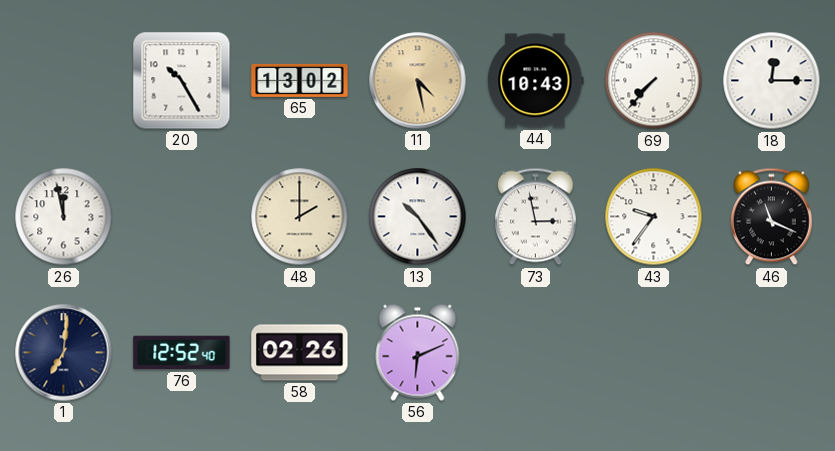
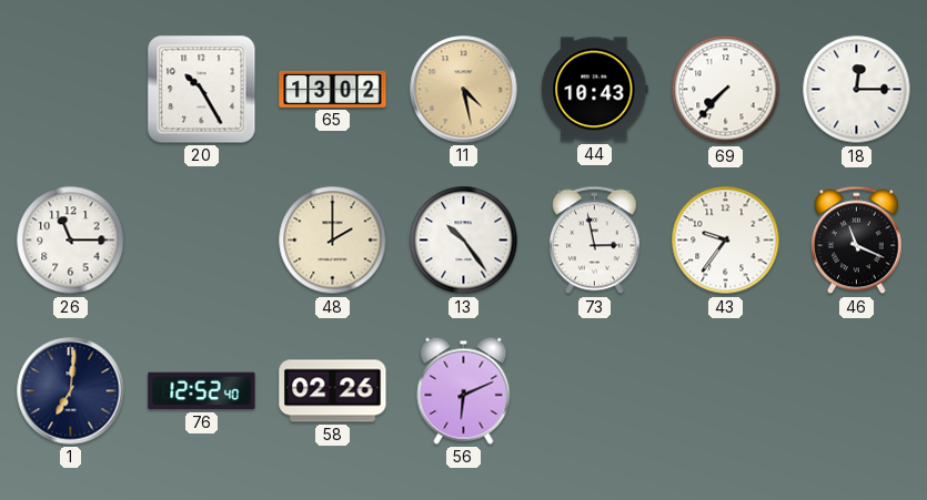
26: 11:58 -> 11:15 (71, 241)
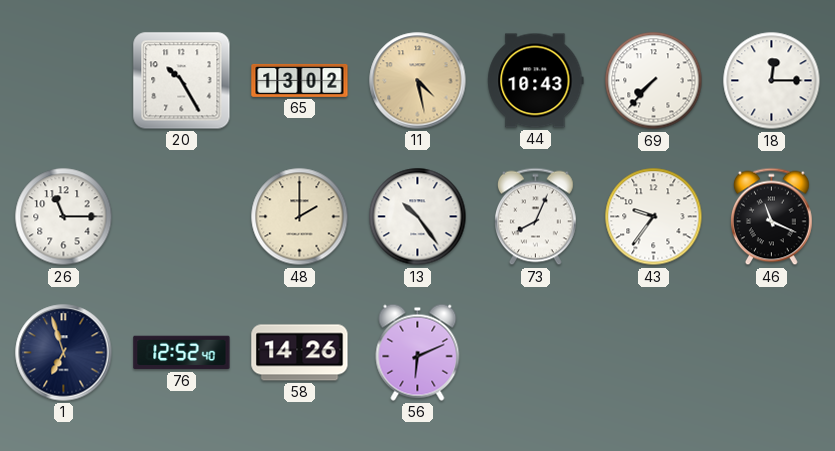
73: 2:58 -> 8:04 (536, 217)
1: 7:01 -> 6:57 (64, 353)
58: 02:26 -> 14:26 (300, 353)
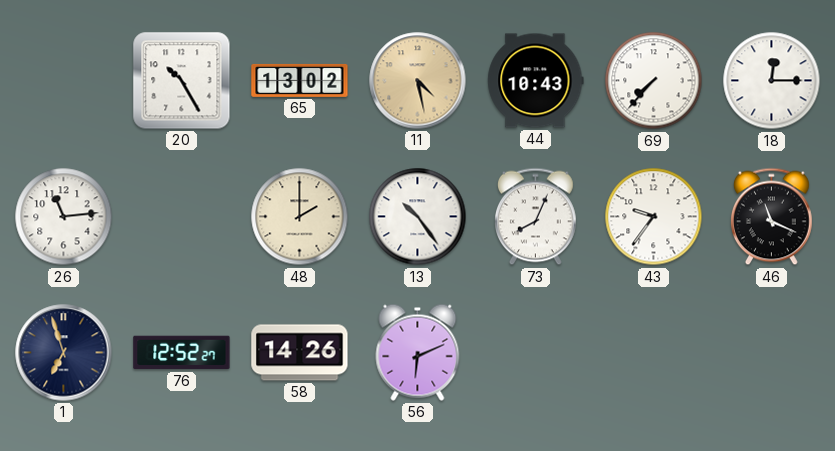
26: 11:15 -> 11:14 (64, 217)
76: 12:52:40 -> 12:52:27 (182, 353)
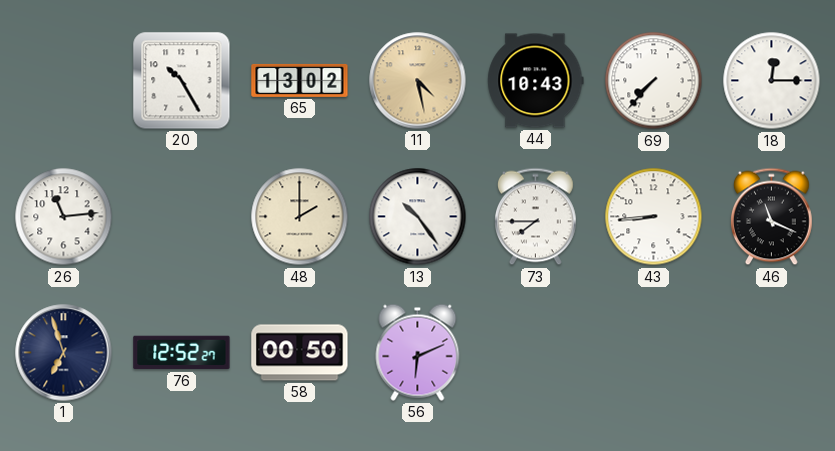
73: 8:04 -> 7:45 (536, 217)
43: 9:36 -> 8:44 (654, 217)
58: 14:26 -> 00:50 (300, 353)
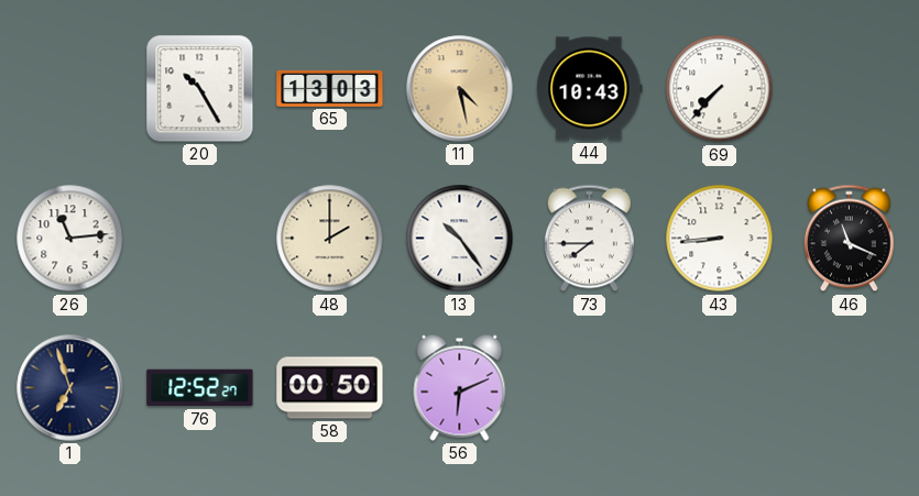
65: 13:02 -> 13:03 (330, 88)
18: 12:15 -> none (772, 81)
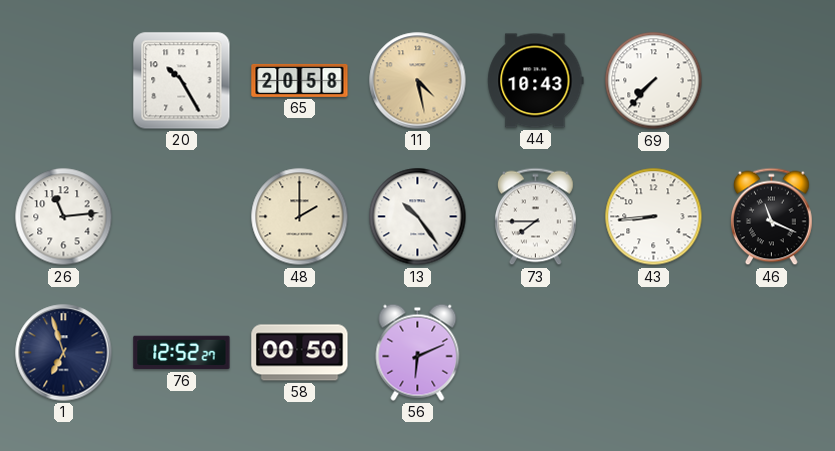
65: 13:03 -> 20:58 (300, 80)
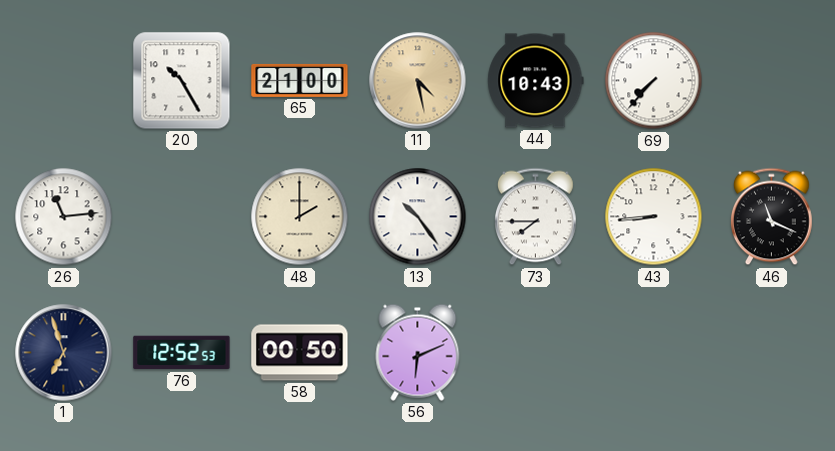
65: 20:58 -> 21:00 (300, 80)
76: 12:52:27 -> 12:52:53 (182, 353)
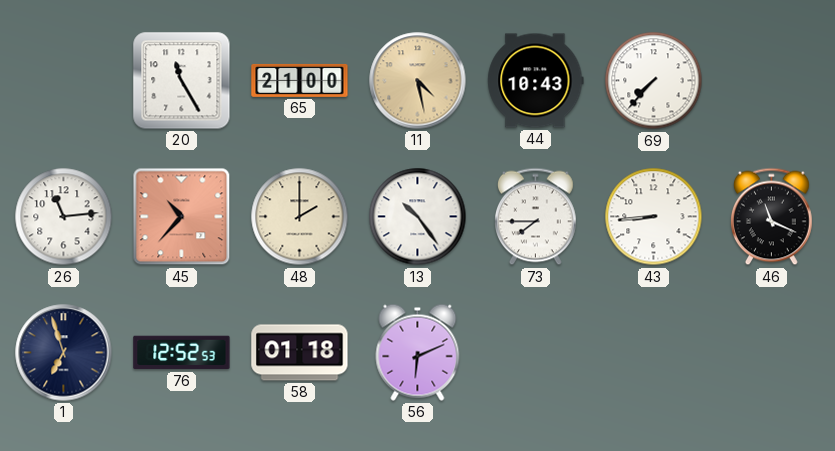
20: 10:25 -> 11:25 (182, 81)
45: none -> 10:37 (182, 217)
58: 00:50 -> 01:18 (300, 353)
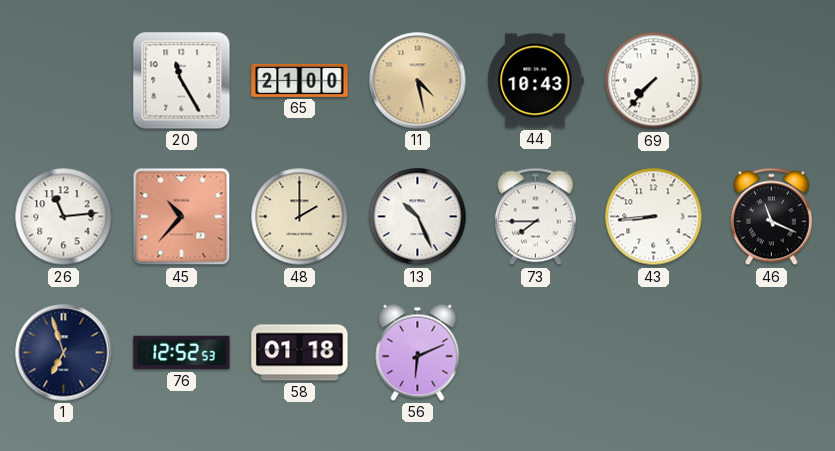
13: 10:24 -> 10:26 (418, 217)
